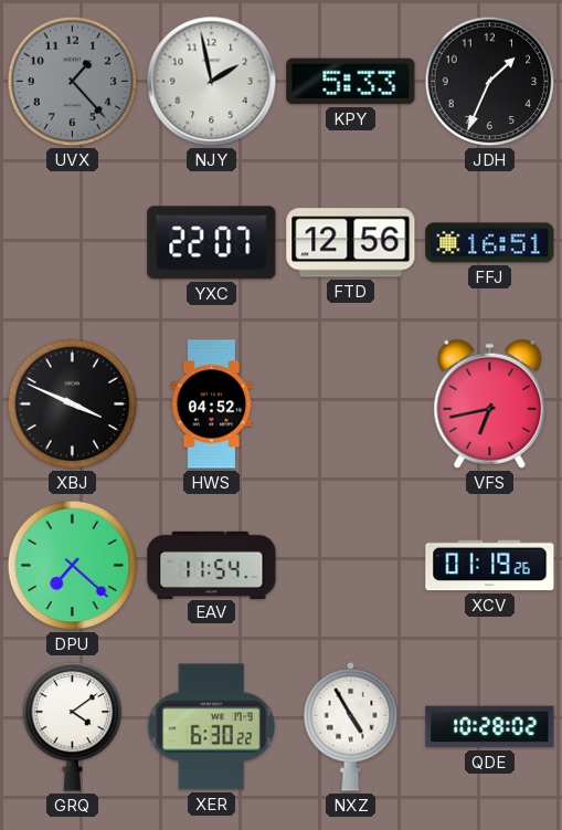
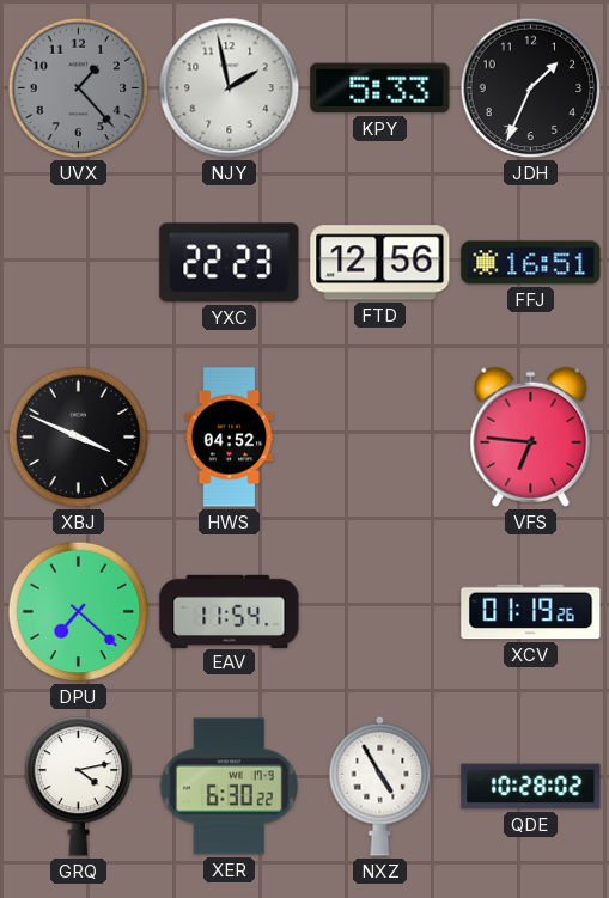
YXC: 22:07 -> 22:23 (230, 263)
VFS: 6:43 -> 6:46 (531, 436)
GRQ: 4:09 -> 4:13 (79, 787)
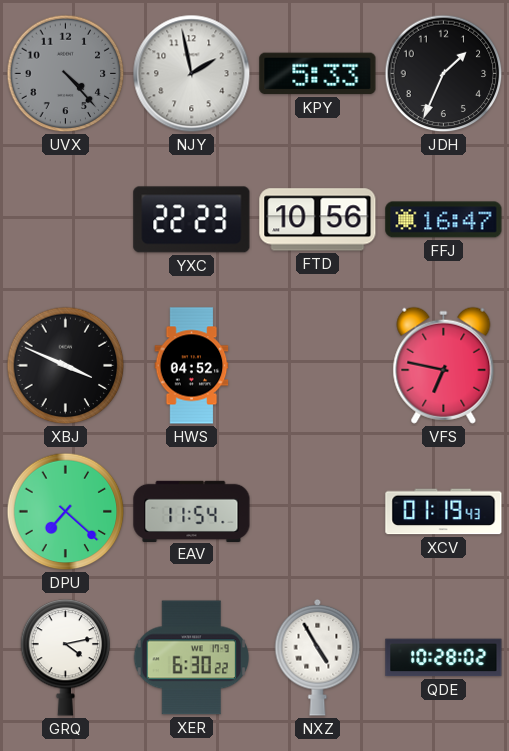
UVX: 1:23 -> 4:23 (66, 74)
FTD: 12:56 -> 10:56 (318, 220)
FFJ: 16:51 -> 16:47 (444, 220)
VFS: 6:46 -> 6:47 (444, 365)
XCV: 01:19:26 -> 01:19:43 (444, 512)
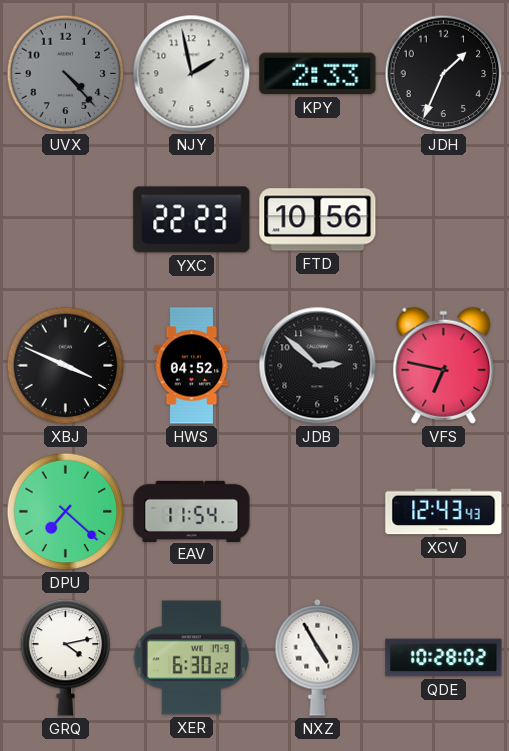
KPY: 5:33 -> 2:33 (318, 74)
FFJ: 16:47 -> none (444, 220)
JDB: none -> 2:52 (318, 366)
XCV: 01:19 -> 12:43 (444, 512)
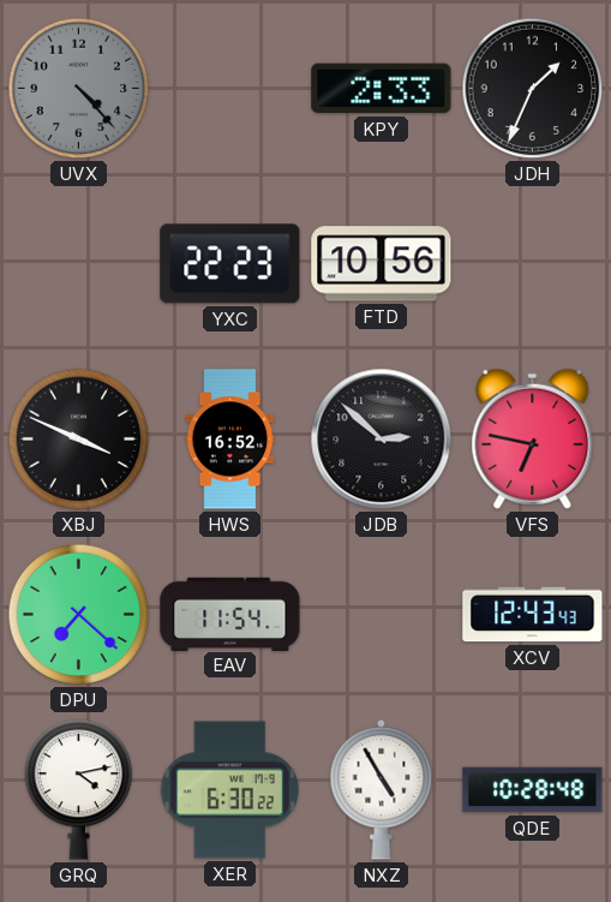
NJY: 1:58 -> none (192, 74)
HWS: 04:52 -> 16:52 (230, 440)
QDE: 10:28:02 -> 10:28:48 (533, 790)
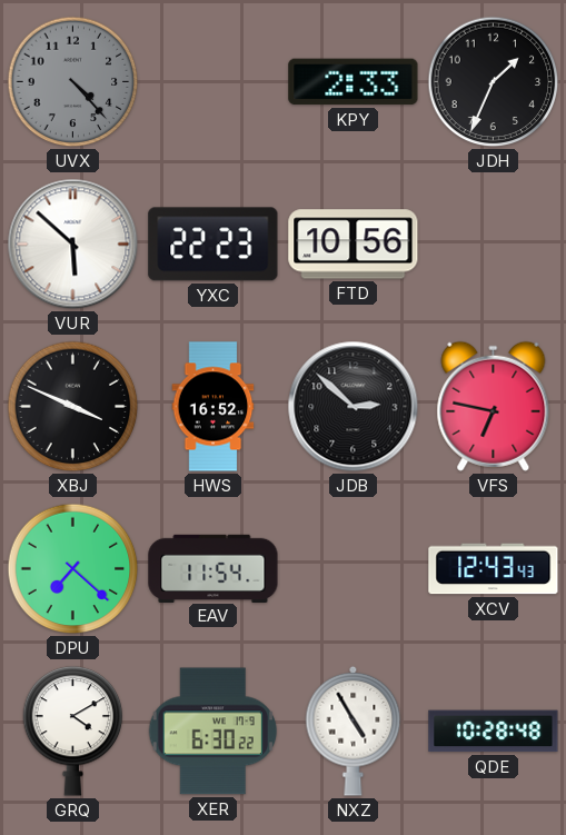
VUR: none -> 5:52 (73, 245)
GRQ: 4:13 -> 4:10 (73, 732)
